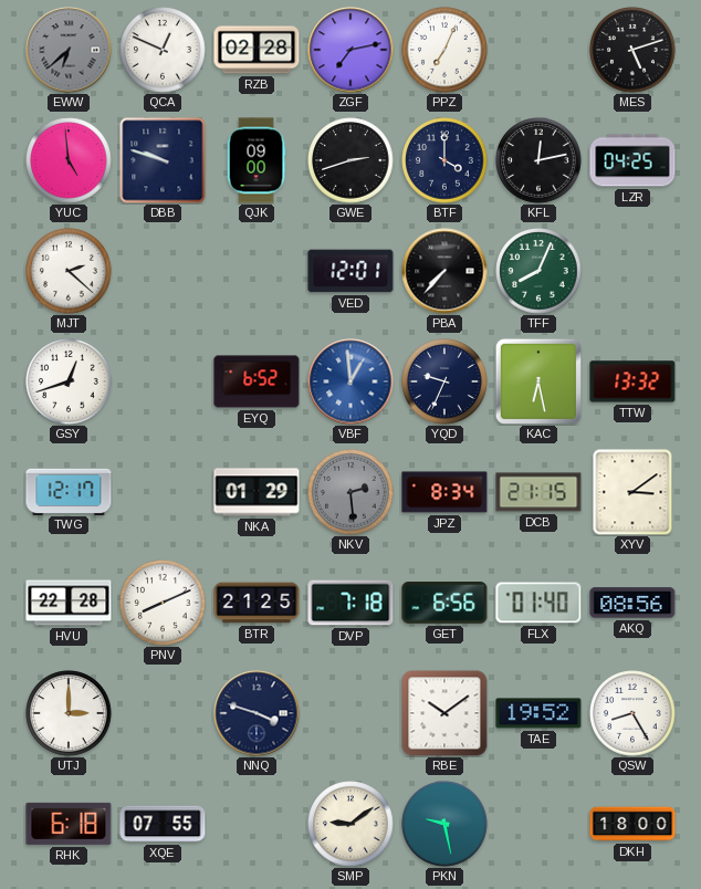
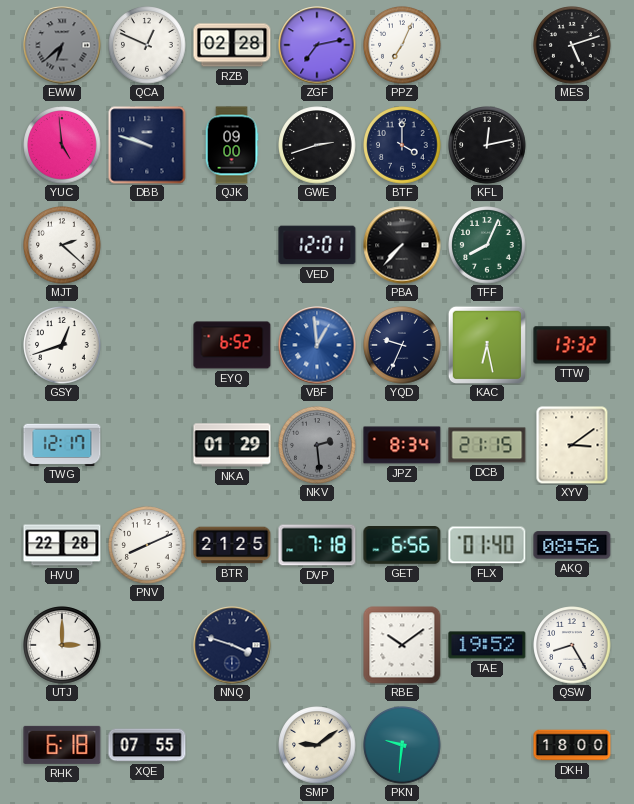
LZR: 04:25 -> none (632, 160)
PKN: 9:28 -> 9:31 (402, 745)
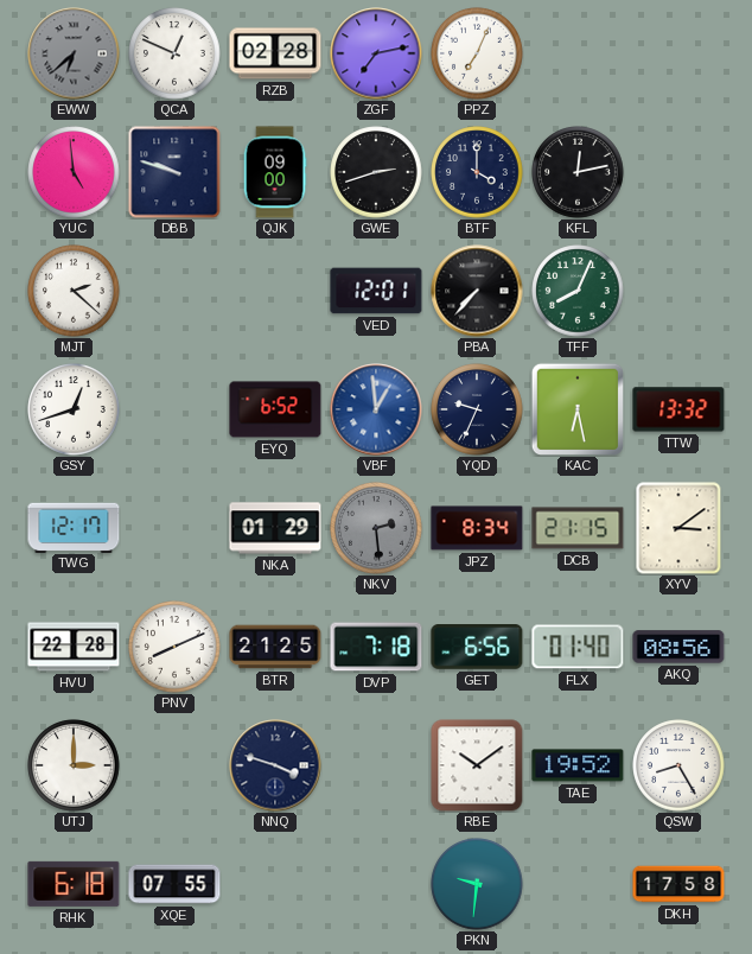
MES: 5:12 -> none (572, 45)
SMP: 9:09 -> none (317, 745)
DKH: 18:00 -> 17:58 (678, 884)
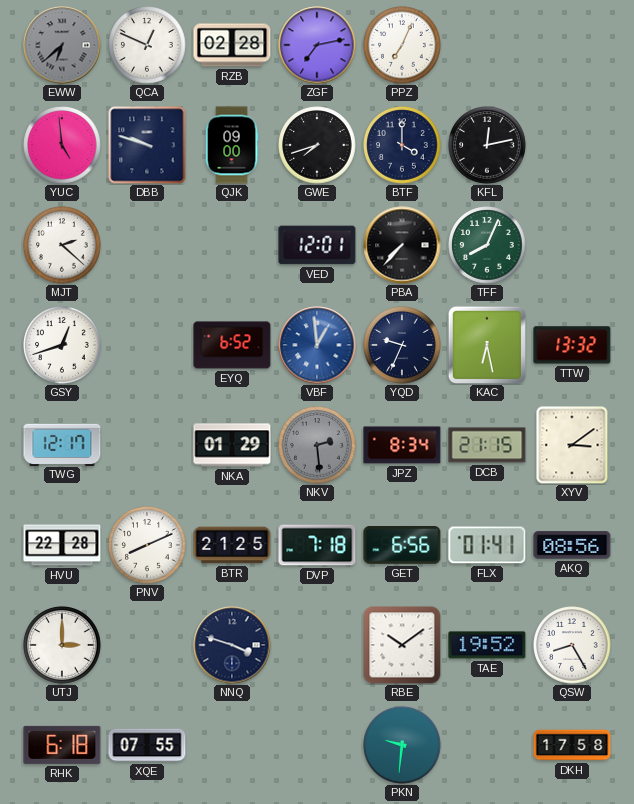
GWE: 2:42 -> 7:42 (317, 145)
FLX: 01:40 -> 01:41 (487, 545)
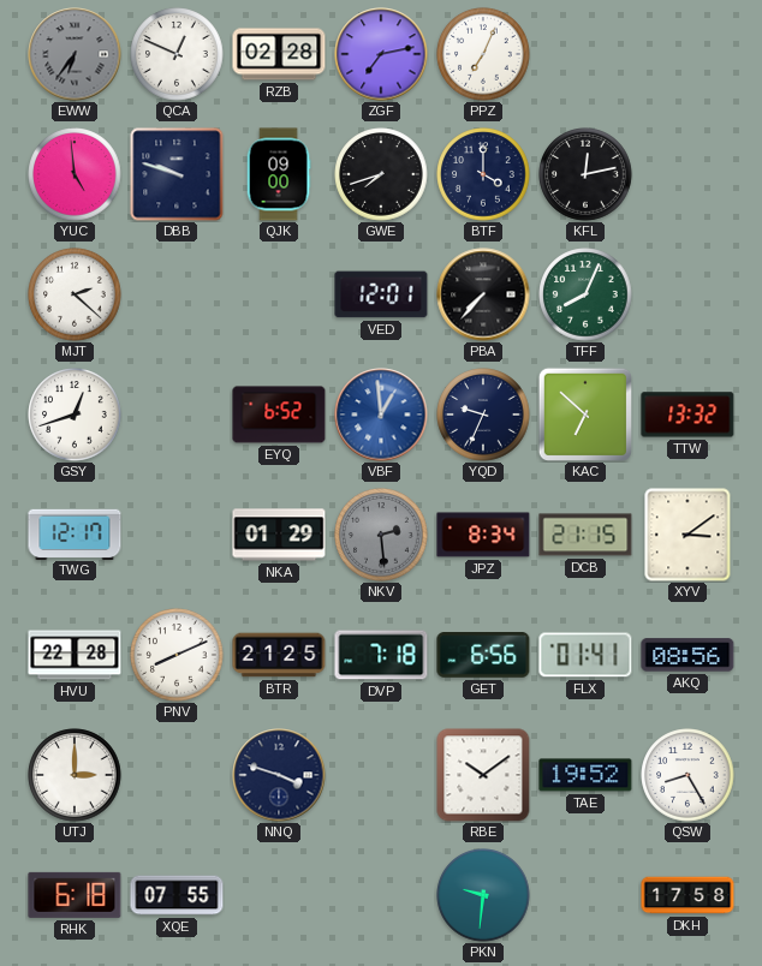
EWW: 6:38 -> 6:36 (75, 54)
KAC: 6:28 -> 6:52 (584, 413)
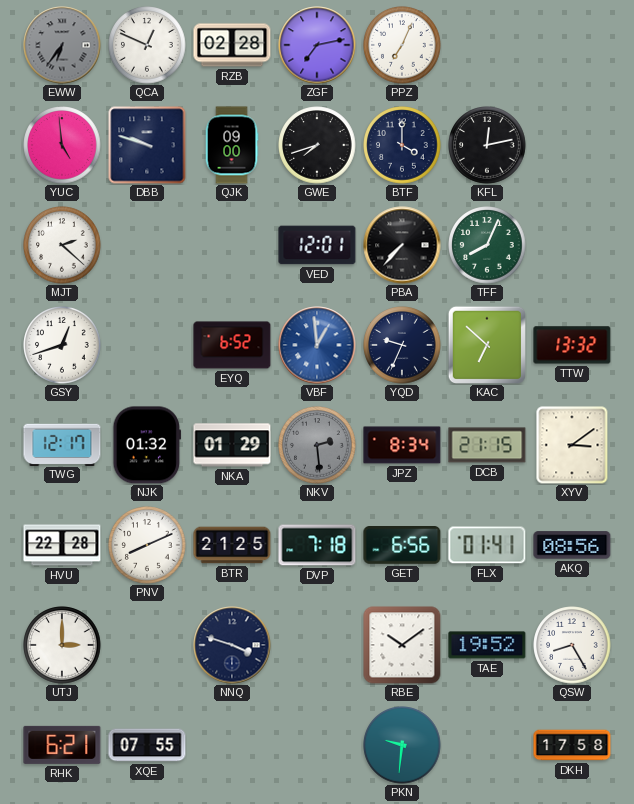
NJK: none -> 01:32 (147, 445)
RHK: 6:18 -> 6:21 (62, 745)
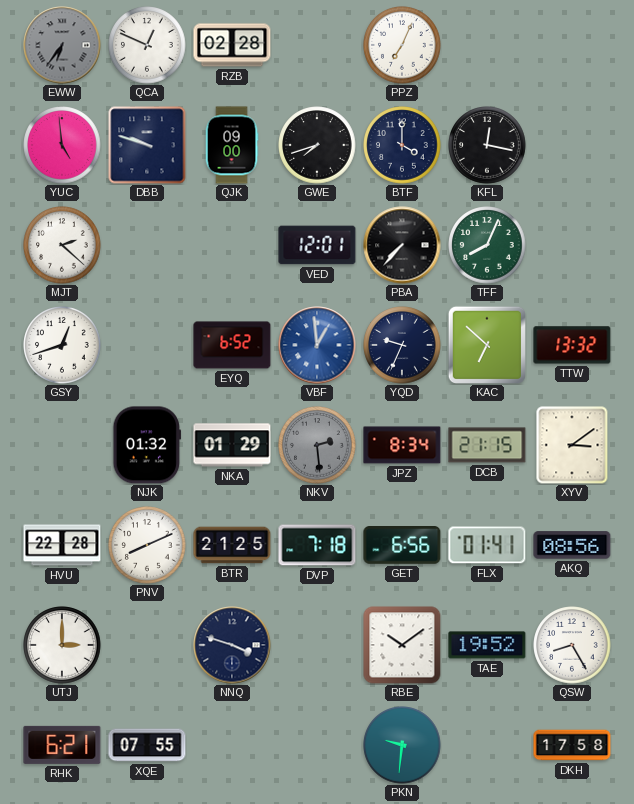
ZGF: 7:13 -> none (317, 45)
KFL: 12:13 -> 12:17 (487, 145)
TWG: 12:17 -> none (62, 444)
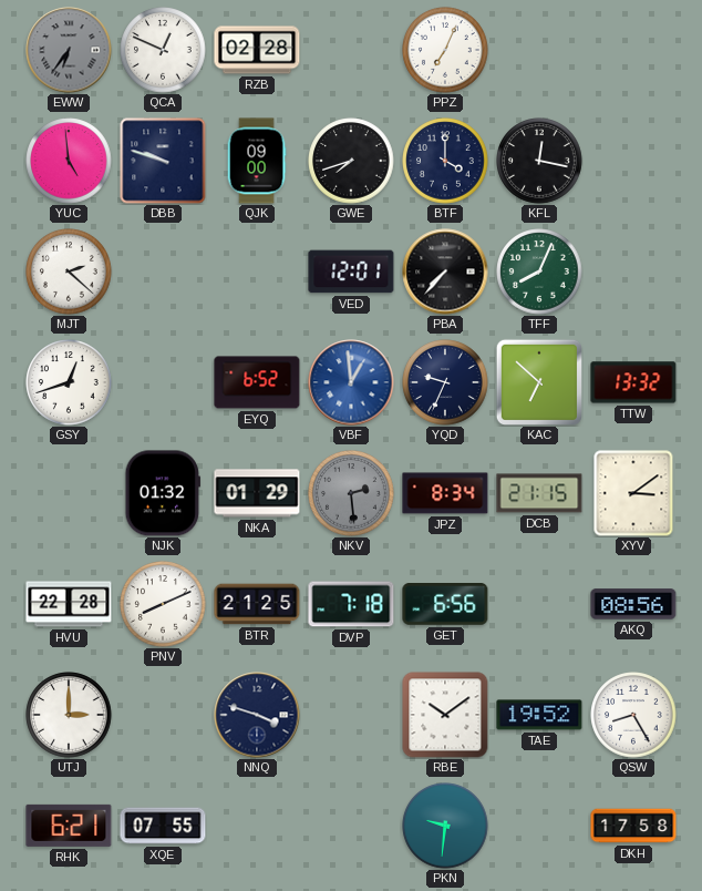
FLX: 01:41 -> none (487, 545)
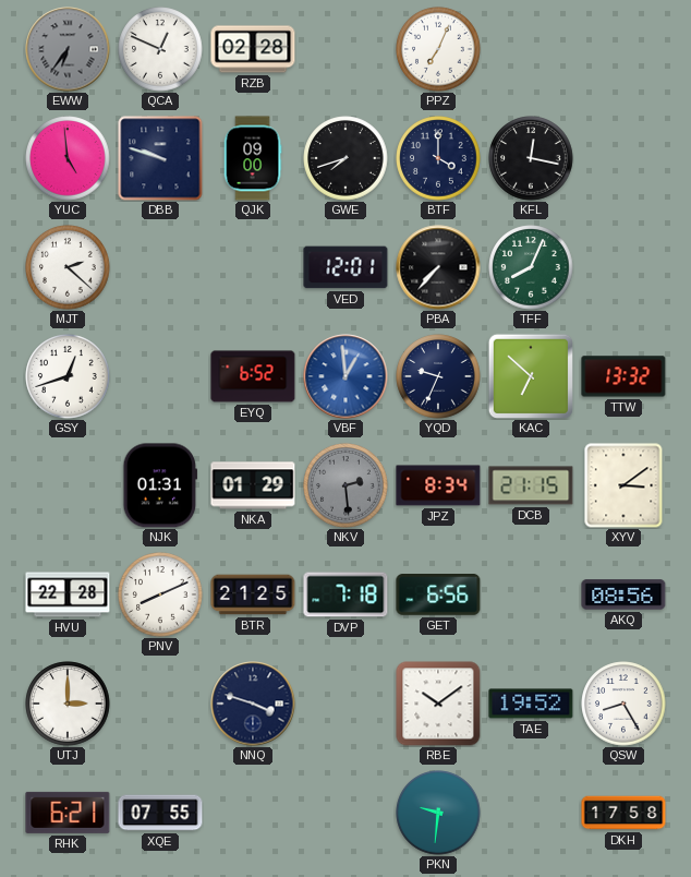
NJK: 01:32 -> 01:31 (160, 485)
